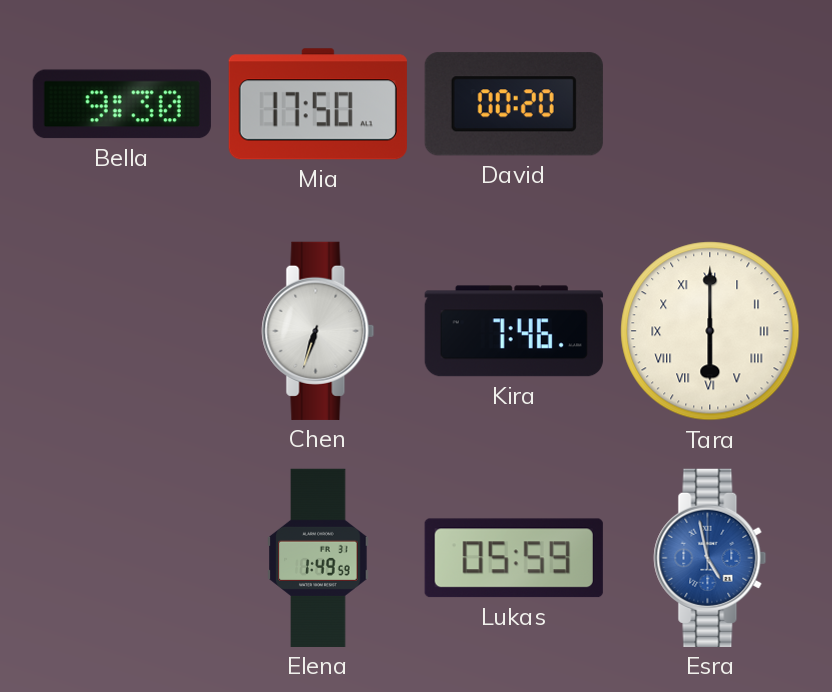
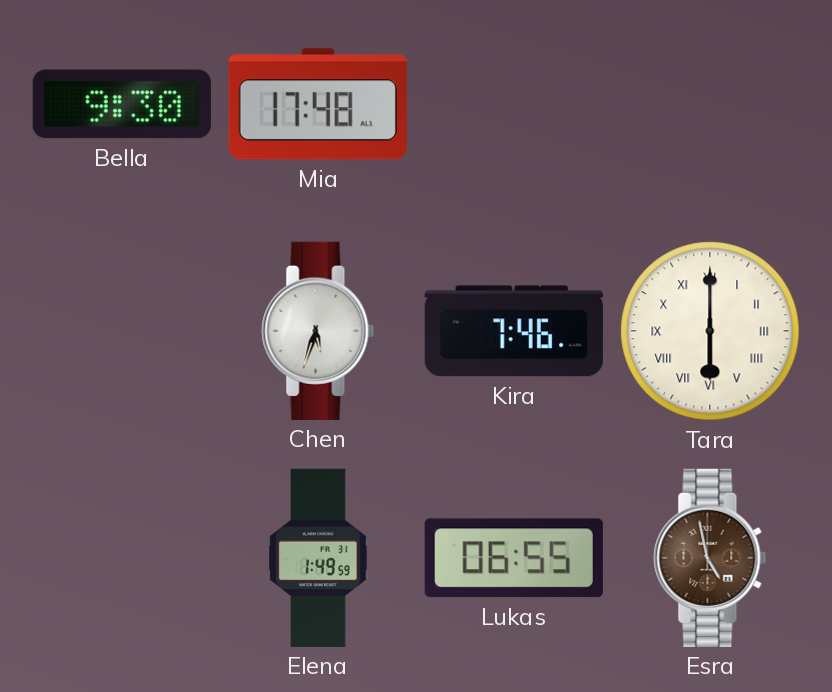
Mia: 17:50 -> 17:48 (318, 104)
David: 00:20 -> none (514, 104)
Chen: 6:33 -> 5:33 (318, 331)
Lukas: 05:59 -> 06:55 (514, 558)
Esra dial: blue -> brown (710, 558)
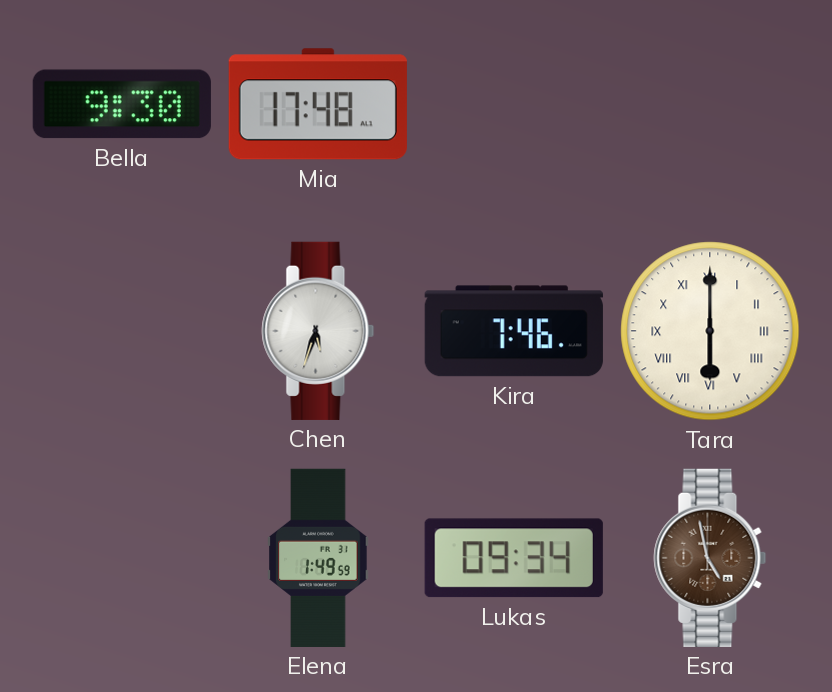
Lukas: 06:55 -> 09:34 (514, 558)
